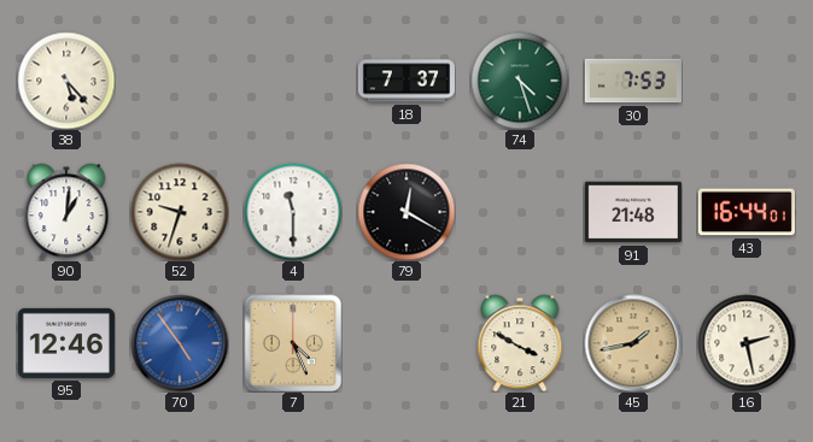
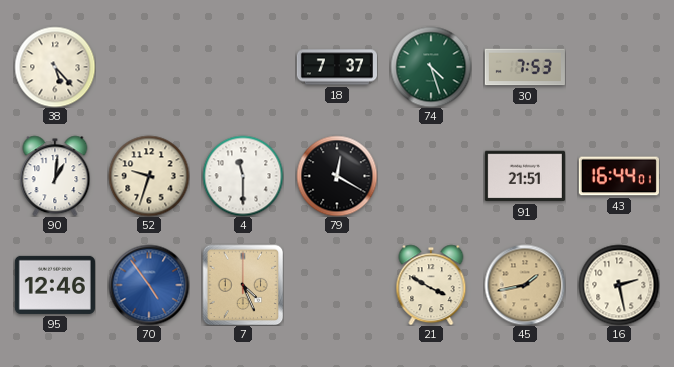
91: 21:48 -> 21:51 (525, 176)
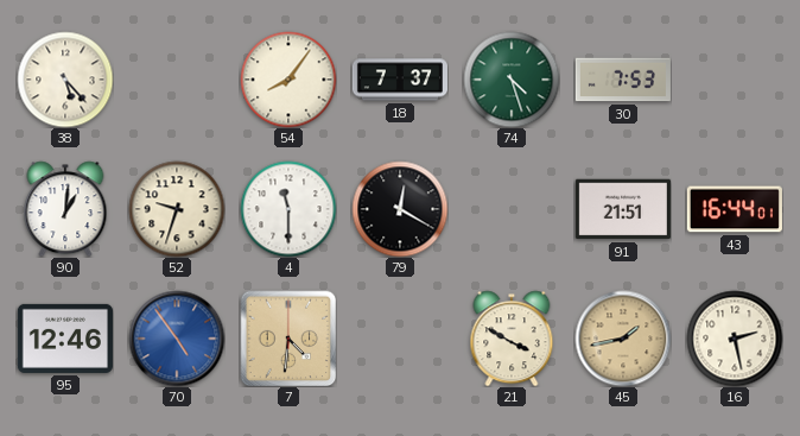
54: none -> 8:06 (288, 80)
7: 4:26 -> 4:31 (288, 339)
